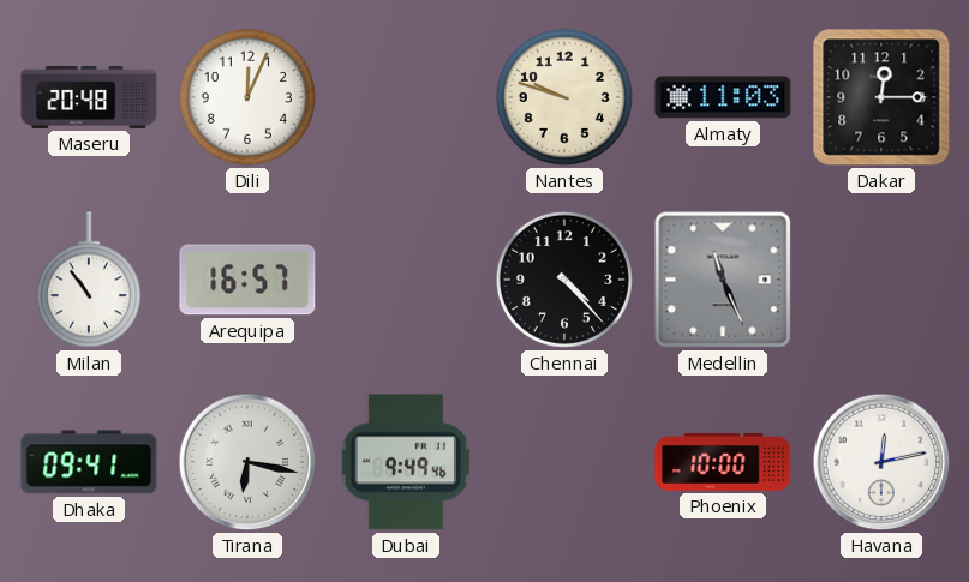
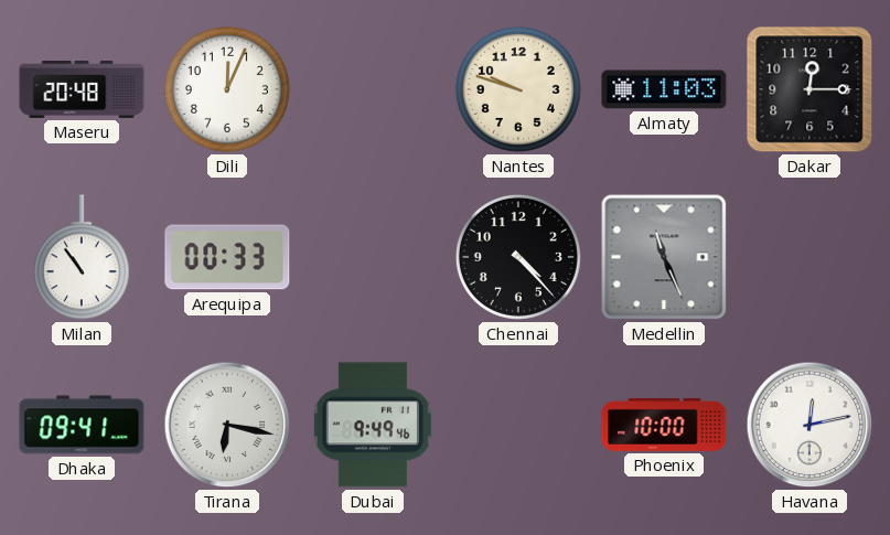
Arequipa: 16:57 -> 00:33 (227, 257)
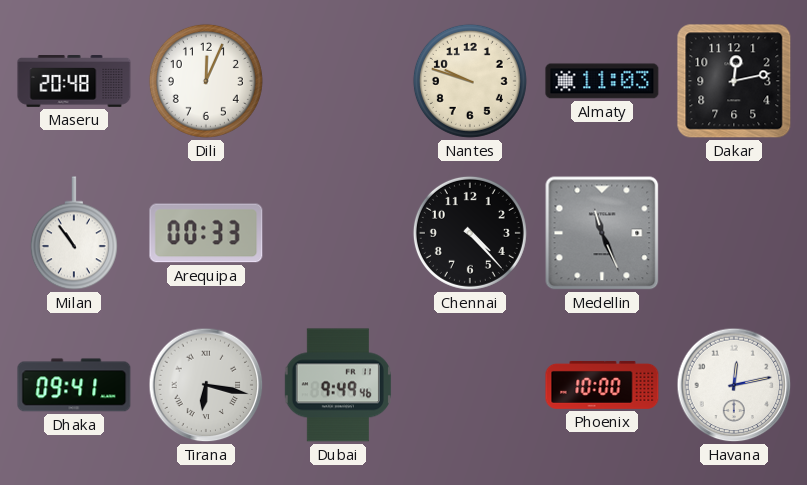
Dakar: 12:15 -> 12:13 (734, 81)
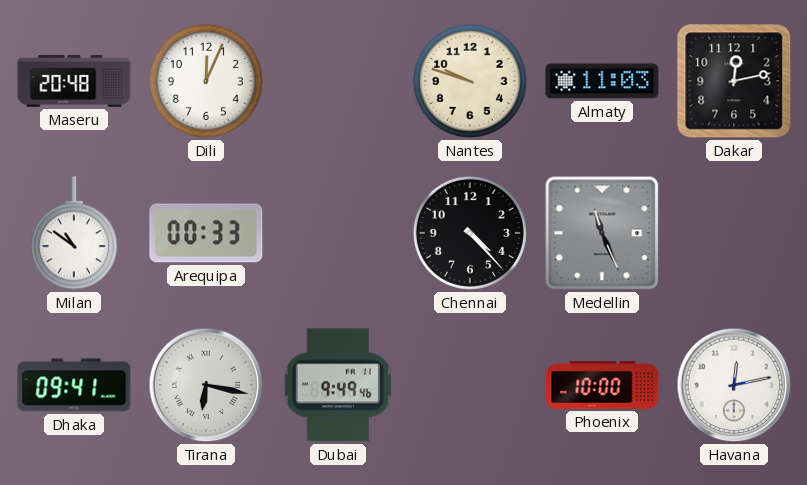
Milan: 10:54 -> 10:51 (74, 233)
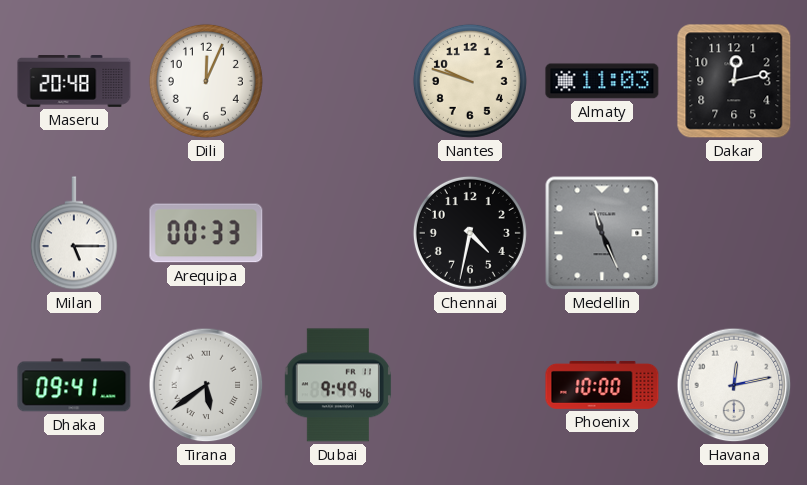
Milan: 10:51 -> 5:15 (74, 233)
Chennai: 4:23 -> 4:32 (470, 233)
Tirana: 6:17 -> 5:39 (206, 385)
